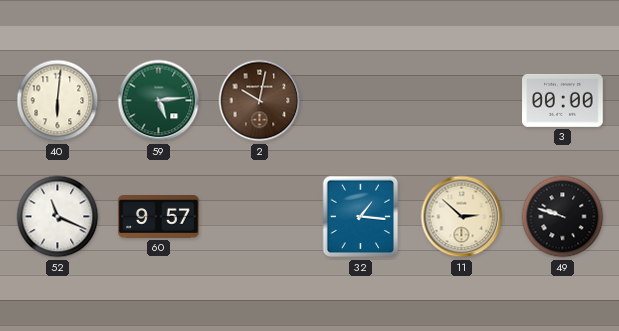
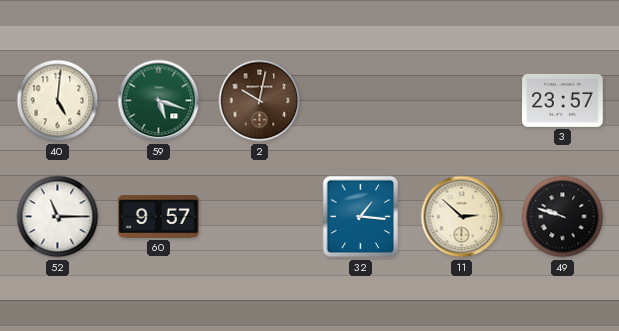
40: 6:01 -> 5:01 (58, 101)
59: 5:14 -> 5:18 (159, 101)
3: 00:00 -> 23:57 (563, 100)
52: 11:19 -> 11:15 (58, 217)
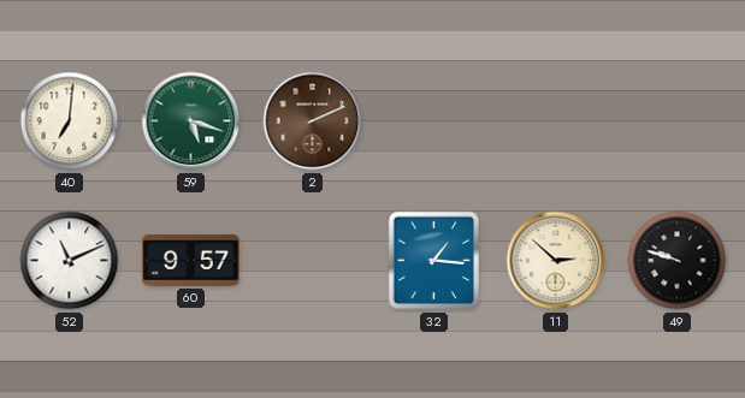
40: 5:01 -> 7:01 (70, 121)
2: 10:02 -> 2:11 (313, 121)
3: 23:57 -> none (563, 100)
52: 11:15 -> 11:11 (70, 261)
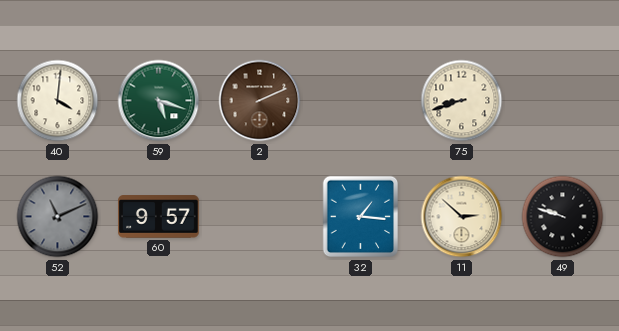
40: 7:01 -> 4:01 (58, 101)
75: none -> 8:42 (462, 101)
52 dial: white -> grey (58, 217)
